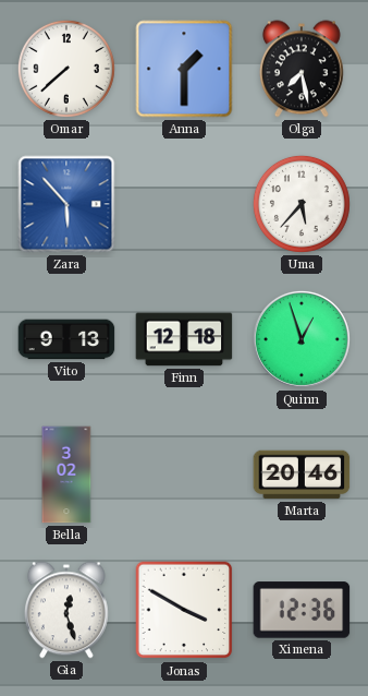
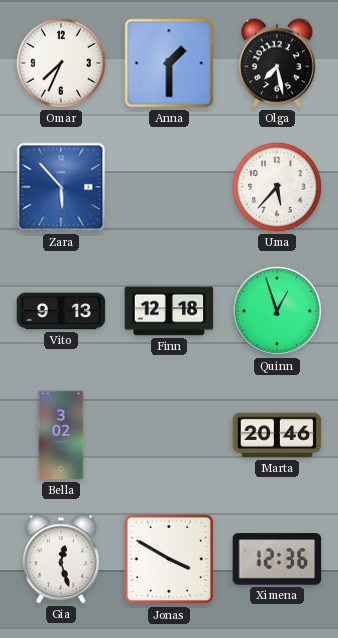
Omar: 7:38 -> 7:34 (61, 63)
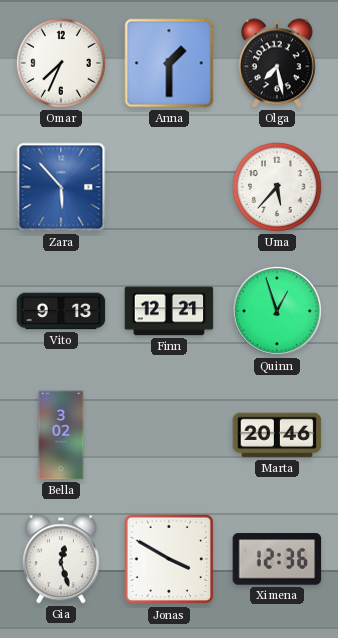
Finn: 12:18 -> 12:21 (169, 311)
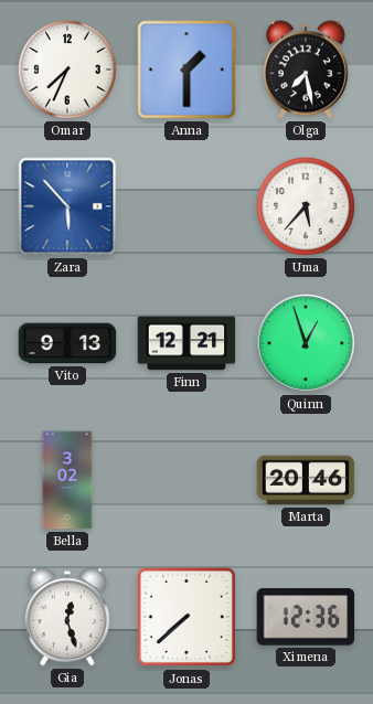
Jonas: 3:50 -> 7:38 (186, 617)
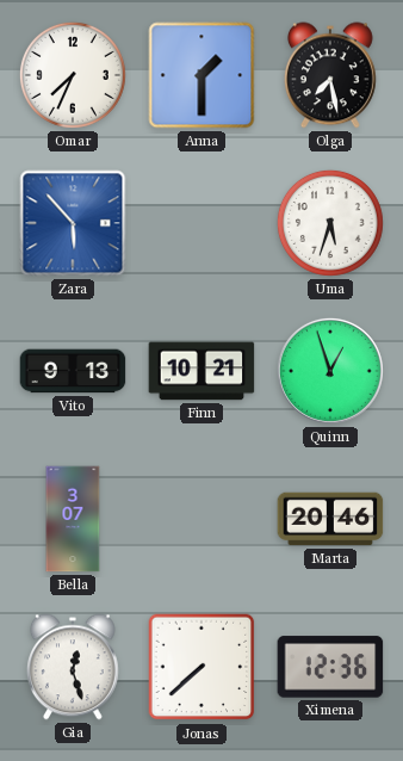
Uma: 5:37 -> 5:33 (330, 223)
Finn: 12:21 -> 10:21 (201, 371)
Bella: 3:02 -> 3:07 (73, 519)
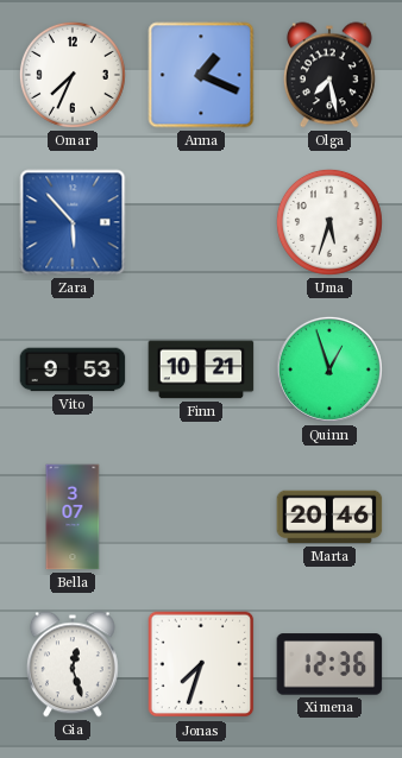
Anna: 1:30 -> 1:19 (201, 75)
Vito: 9:13 -> 9:53 (73, 369)
Jonas: 7:38 -> 7:33 (201, 664)
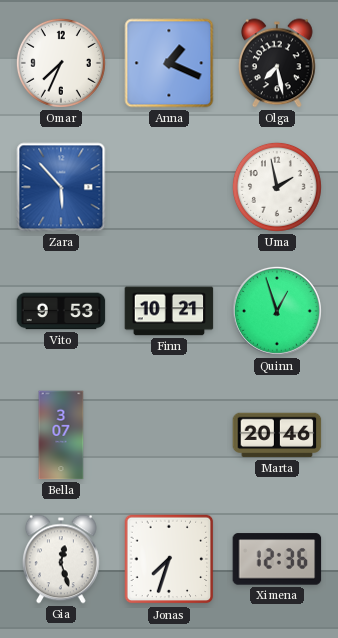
Uma: 5:33 -> 1:58 (277, 187)
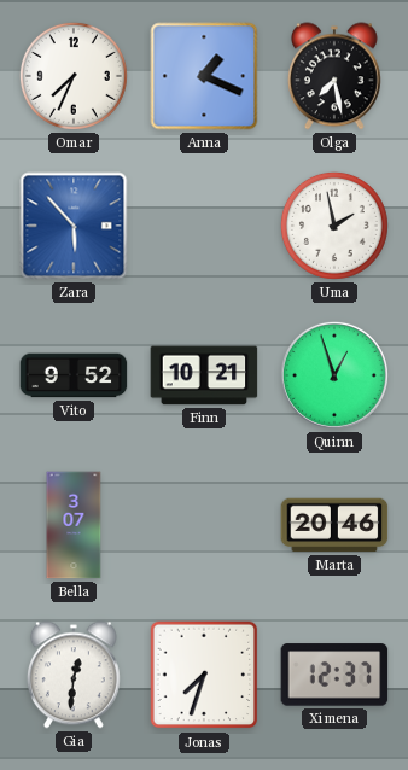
Vito: 9:53 -> 9:52 (74, 375)
Gia: 12:27 -> 12:31 (74, 675)
Ximena: 12:36 -> 12:37 (334, 675)
